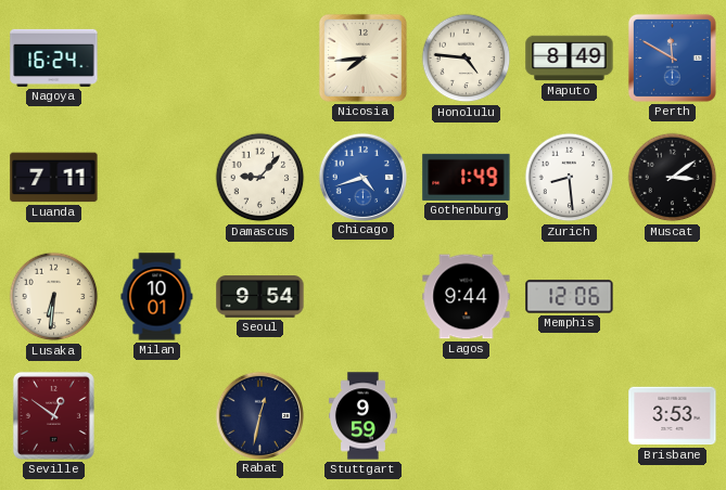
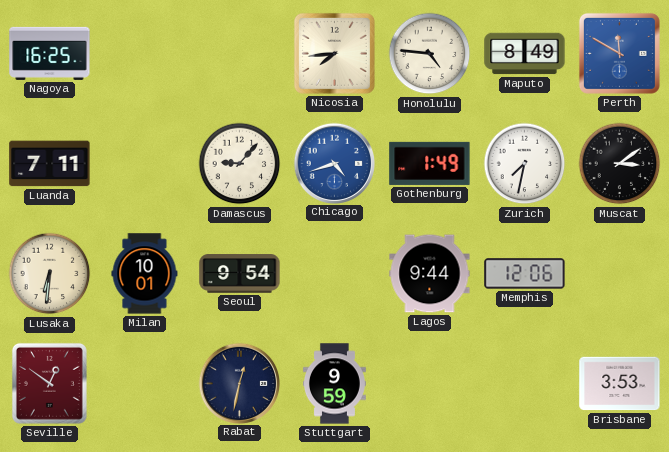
Nagoya: 16:24 -> 16:25 (50, 53)
Zurich: 8:29 -> 7:32 (525, 164)
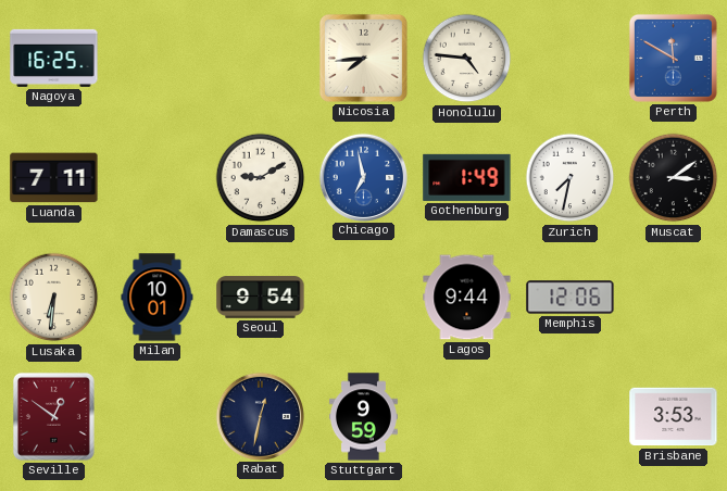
Maputo: 8:49 -> none (525, 54)
Damascus: 9:07 -> 9:10 (261, 178)
Chicago: 4:42 -> 6:58 (363, 177)
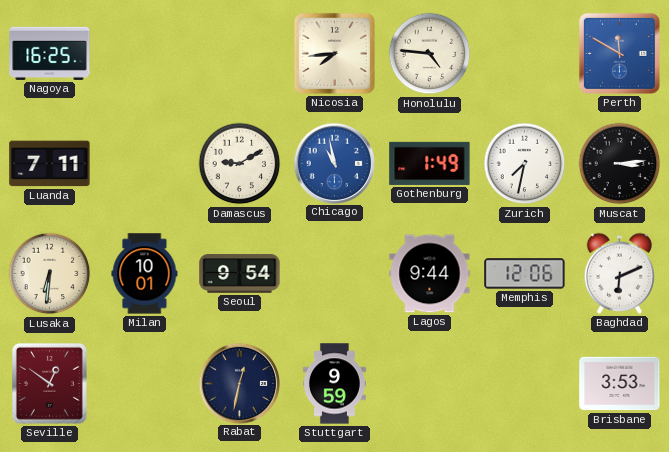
Chicago: 6:58 -> 10:58 (334, 163)
Muscat: 3:09 -> 3:14 (620, 164)
Baghdad: none -> 6:11 (619, 273)
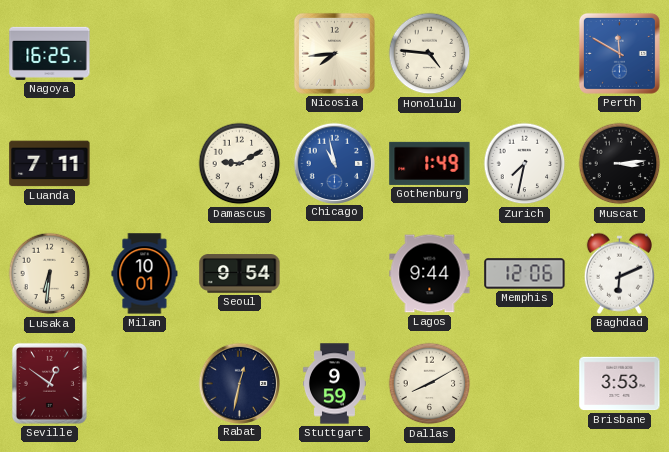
Dallas: none -> 8:10 (430, 384)
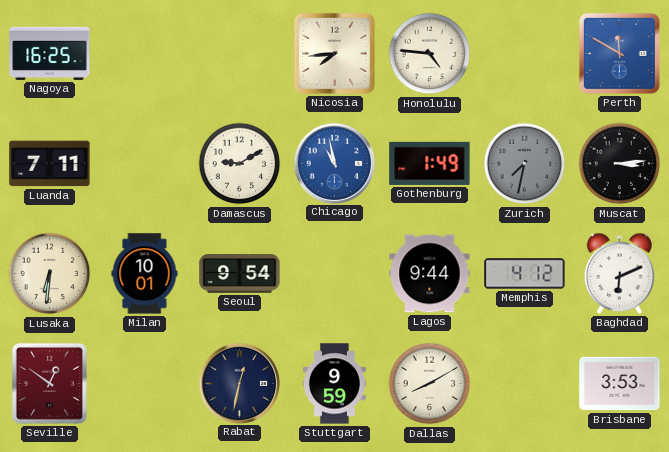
Zurich dial: white -> grey (525, 164)
Memphis: 12:06 -> 4:12 (525, 274)
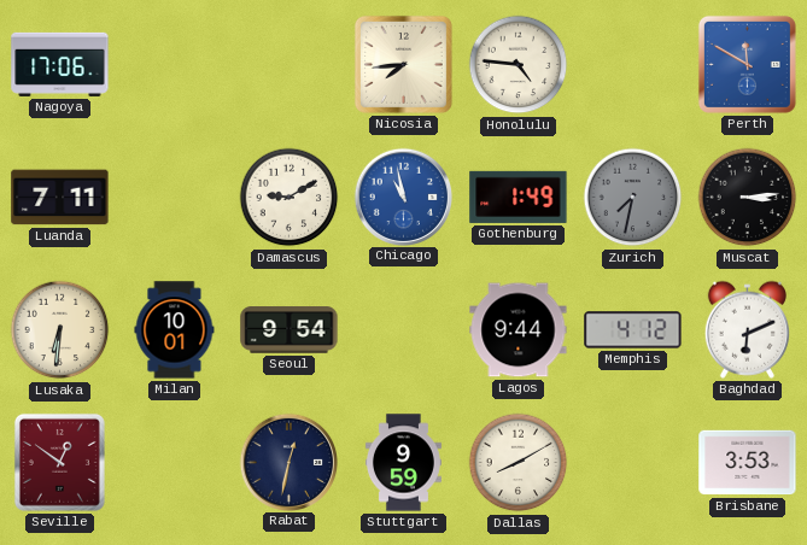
Nagoya: 16:25 -> 17:06 (60, 64)
